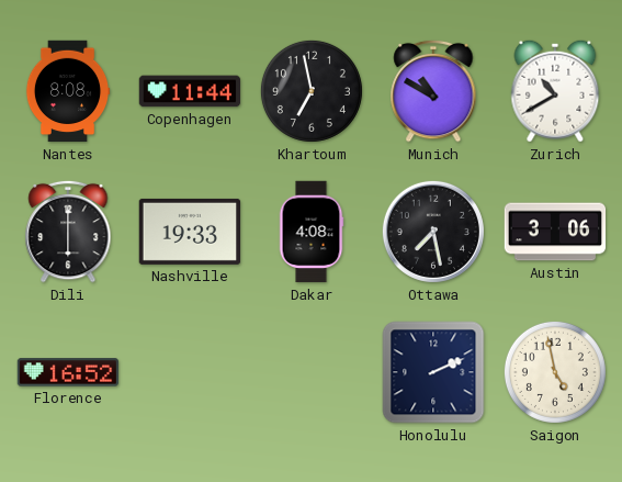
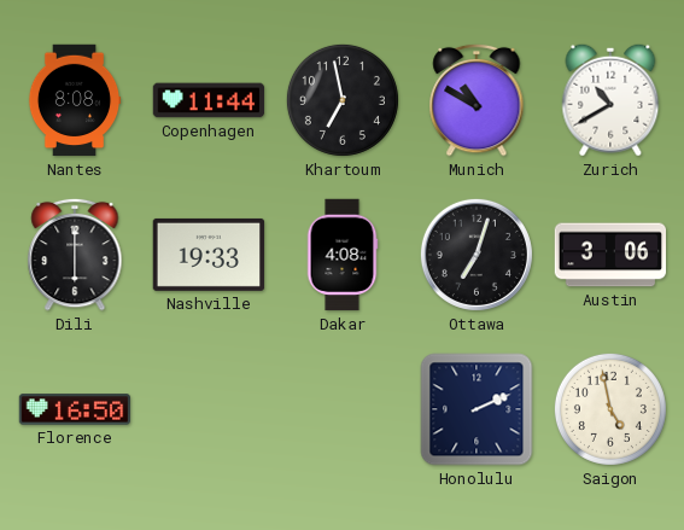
Ottawa: 7:28 -> 7:03 (477, 255)
Florence: 16:52 -> 16:50 (75, 409)
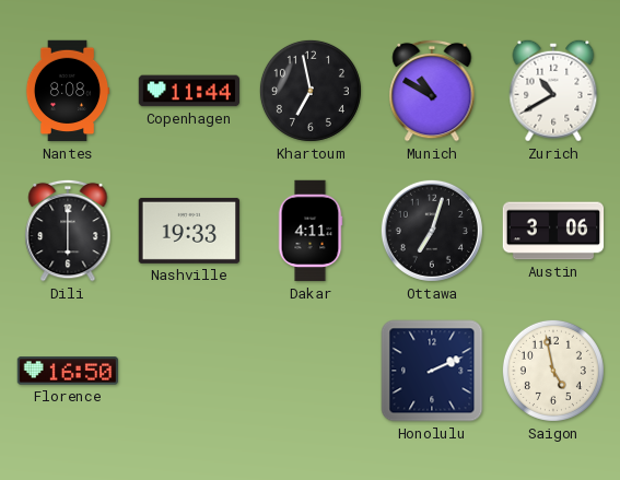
Dakar: 4:08 -> 4:11 (311, 231)
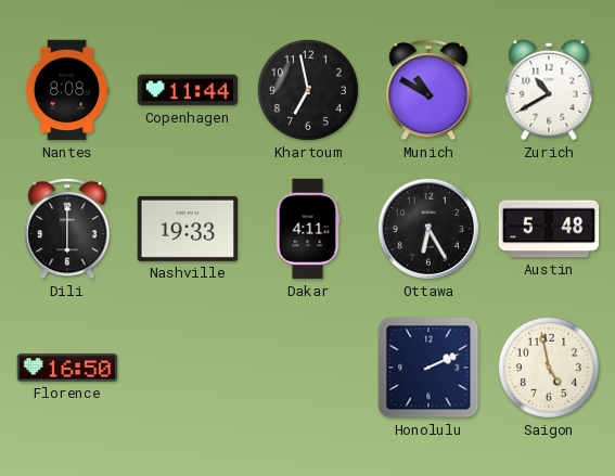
Ottawa: 7:03 -> 6:25 (428, 229)
Austin: 3:06 -> 5:48 (549, 229)
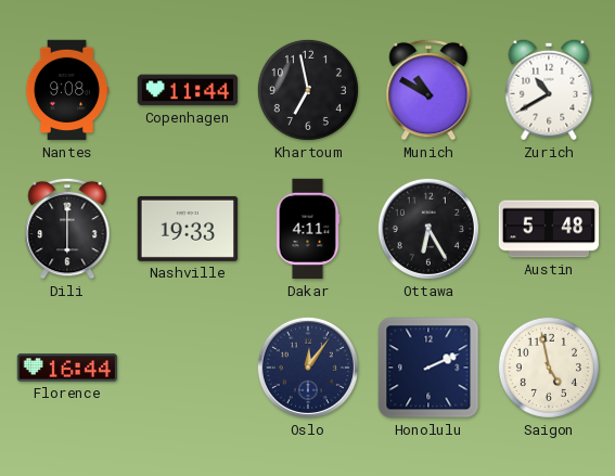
Nantes: 8:08 -> 9:08 (67, 90)
Florence: 16:50 -> 16:44 (67, 368)
Oslo: none -> 12:06 (308, 368)
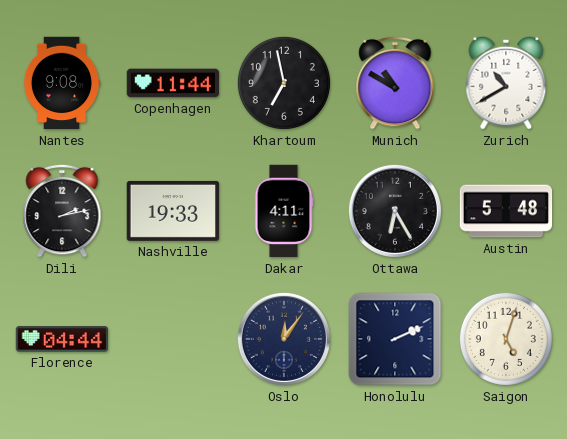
Dili: 6:00 -> 2:13 (62, 211)
Florence: 16:44 -> 04:44 (62, 339)
Saigon: 4:58 -> 5:03 (506, 339)
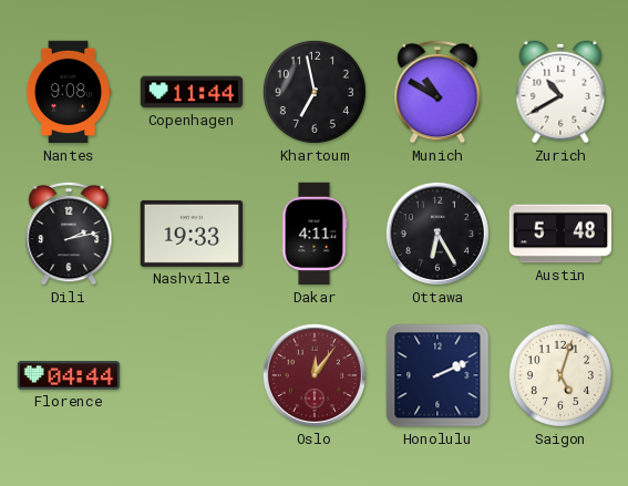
Oslo dial: navy -> burgundy (315, 375)
